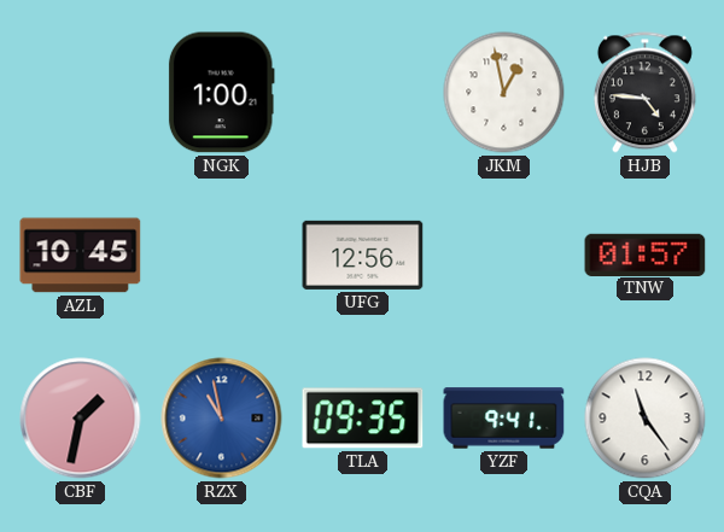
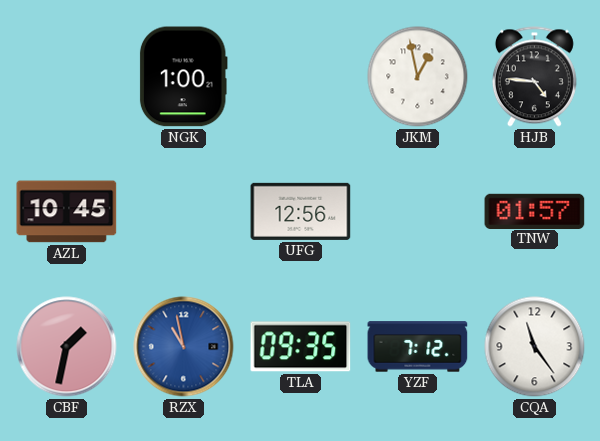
YZF: 9:41 -> 7:12 (418, 347)
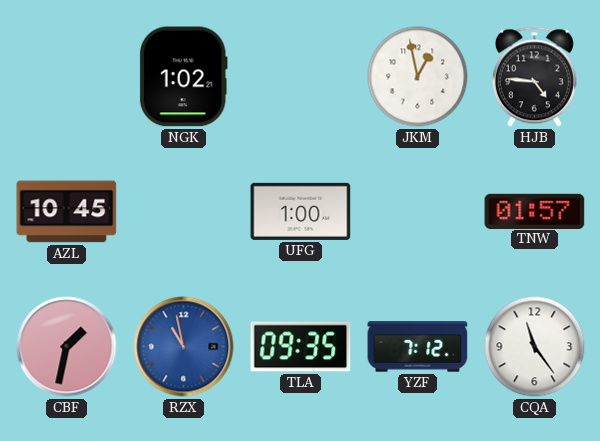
NGK: 1:00 -> 1:02 (183, 77)
UFG: 12:56 -> 1:00 (301, 211)
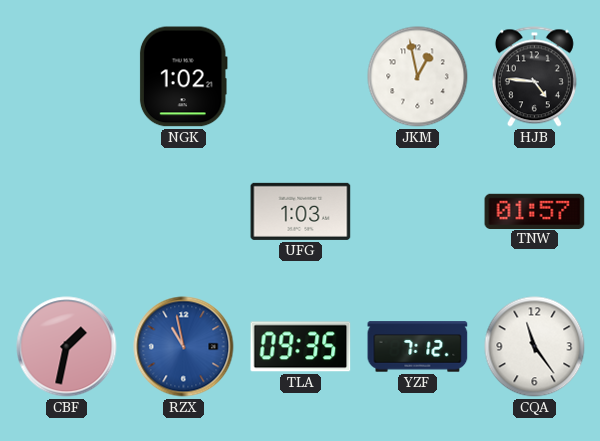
AZL: 10:45 -> none (67, 212)
UFG: 1:00 -> 1:03 (301, 211)
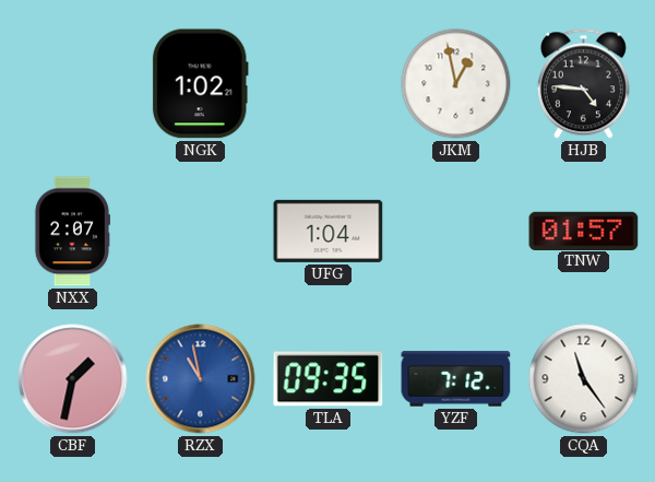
NXX: none -> 2:07 (72, 232)
UFG: 1:03 -> 1:04 (329, 231)
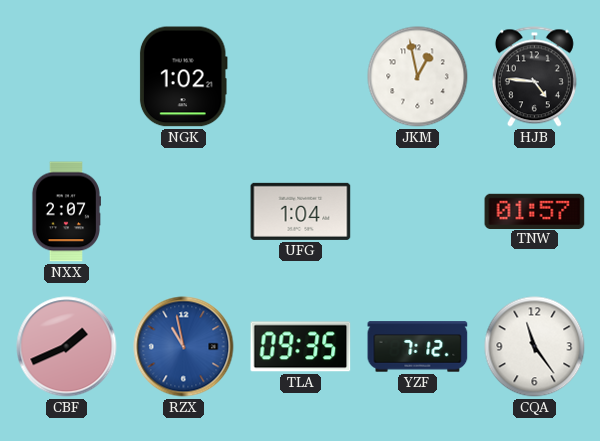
CBF: 1:32 -> 1:41 (67, 347)
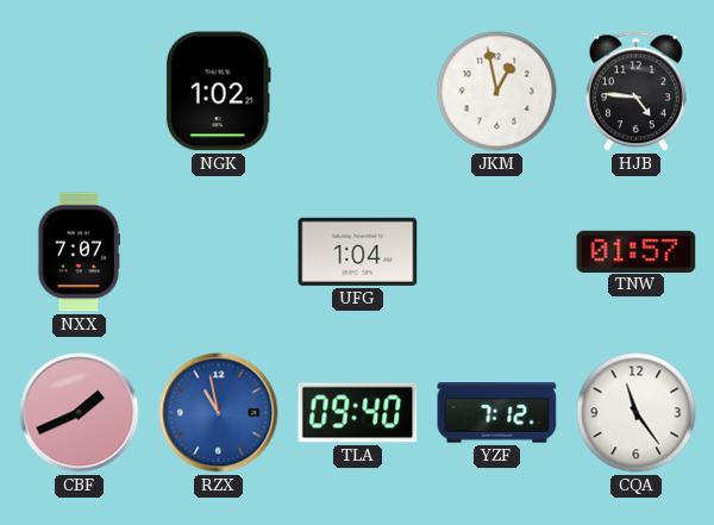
NXX: 2:07 -> 7:07 (79, 252)
TLA: 09:35 -> 09:40 (358, 413)
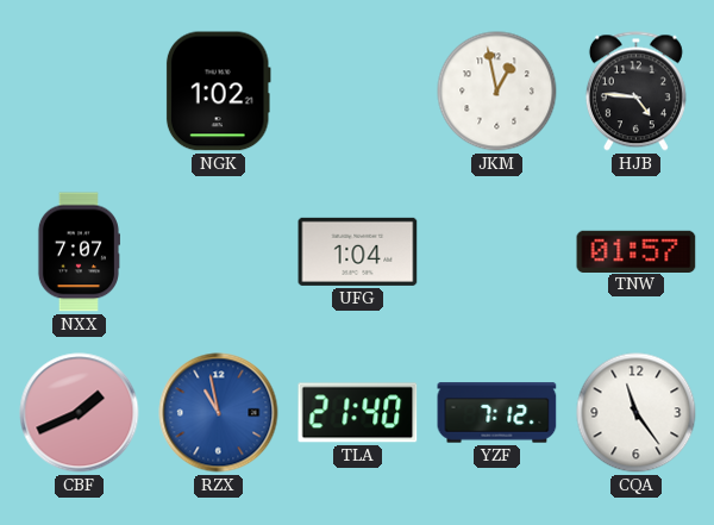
TLA: 09:40 -> 21:40 (358, 413)
